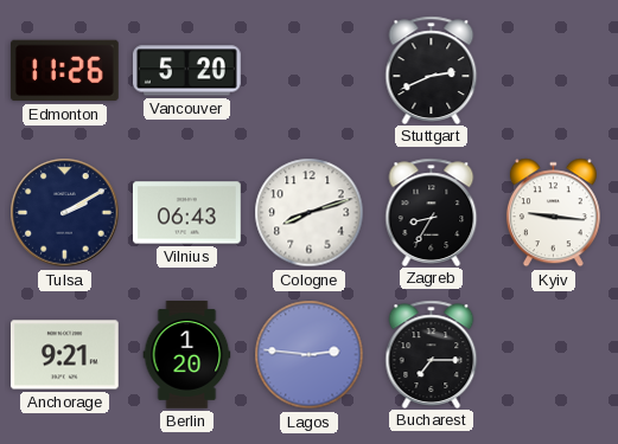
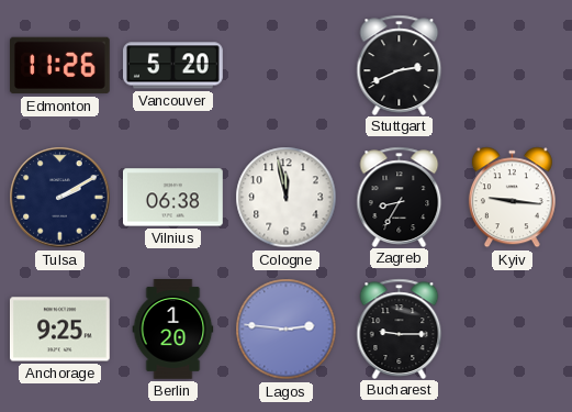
Vilnius: 06:43 -> 06:38 (173, 198)
Cologne: 8:12 -> 11:58 (287, 198)
Anchorage: 9:21 -> 9:25 (59, 330)
Bucharest: 7:15 -> 9:15 (400, 329)
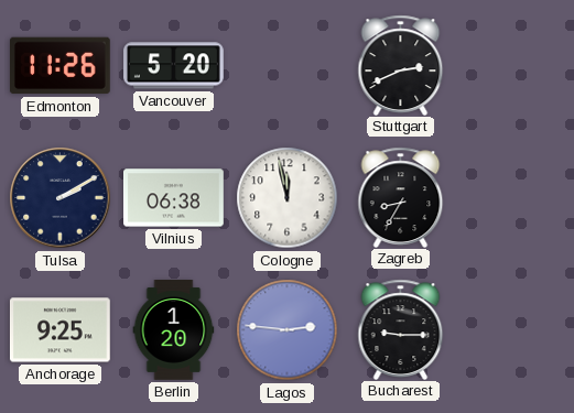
Kyiv: 9:16 -> none (512, 198)
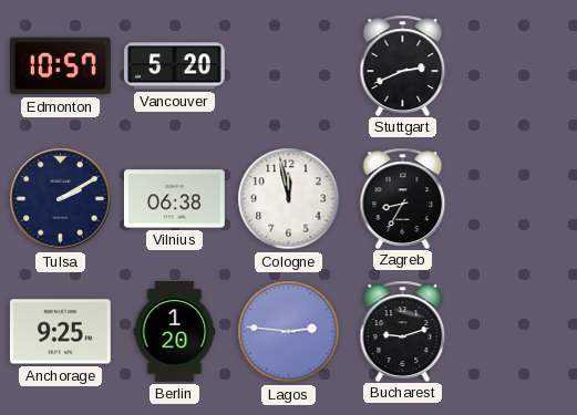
Edmonton: 11:26 -> 10:57 (60, 66)
Bucharest: 9:15 -> 9:12 (403, 331)
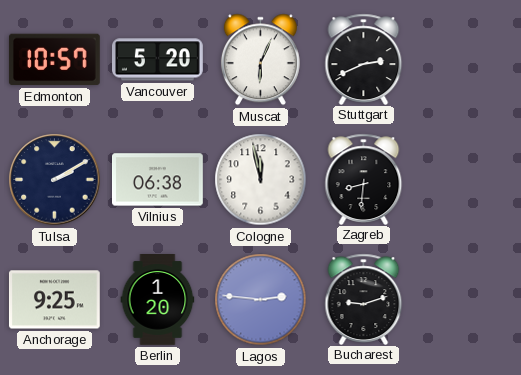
Muscat: none -> 6:04 (260, 60)
Zagreb: 8:35 -> 8:31 (364, 179)
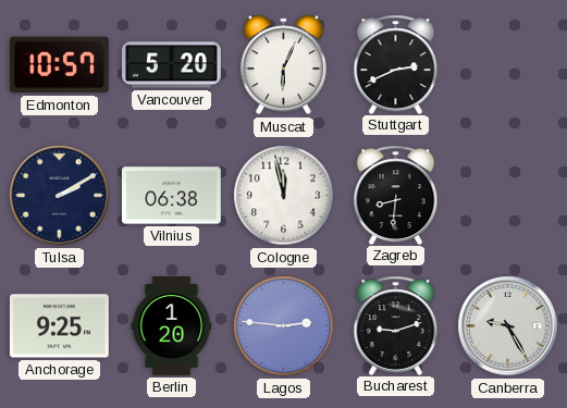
Canberra: none -> 9:25 (508, 326)
